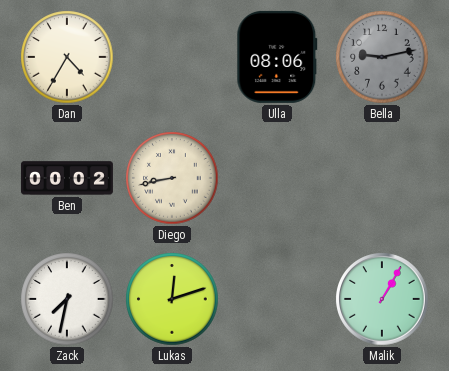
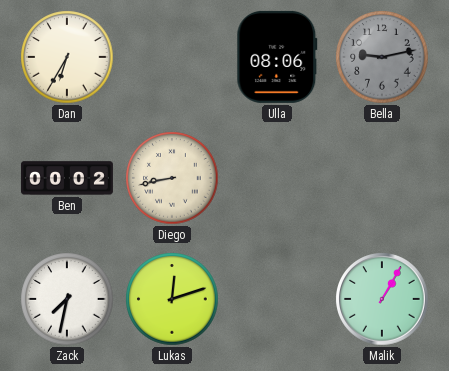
Dan: 4:35 -> 6:35 (67, 57)
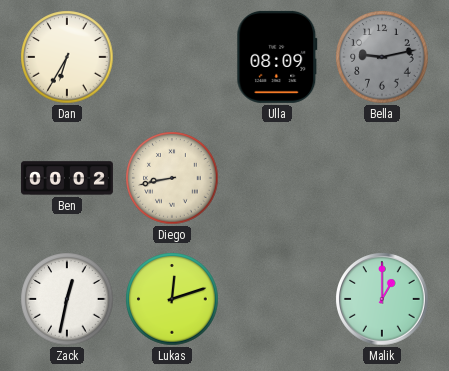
Ulla: 08:06 -> 08:09 (277, 57)
Zack: 7:32 -> 12:32 (67, 299)
Malik: 1:05 -> 1:00 (382, 299)
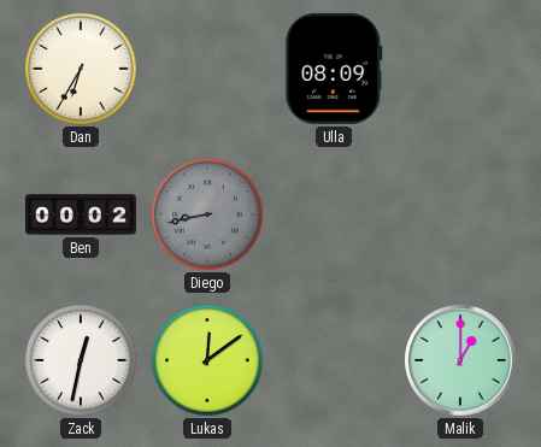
Bella: 9:13 -> none (382, 57)
Diego dial: cream -> grey (207, 214)
Lukas: 12:12 -> 12:09 (207, 360)
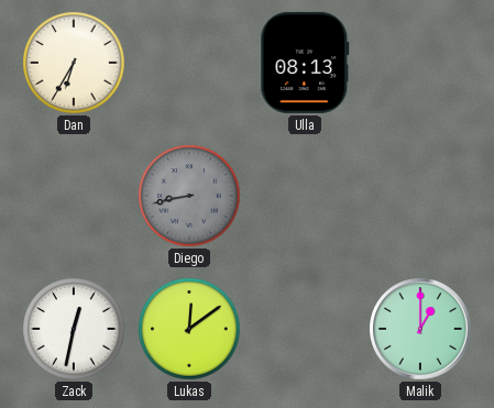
Ulla: 08:09 -> 08:13 (305, 63)
Ben: 00:02 -> none (81, 214)
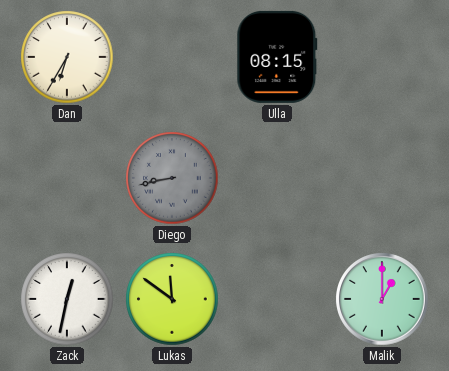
Ulla: 08:13 -> 08:15 (277, 57)
Lukas: 12:09 -> 11:51 (172, 299)
